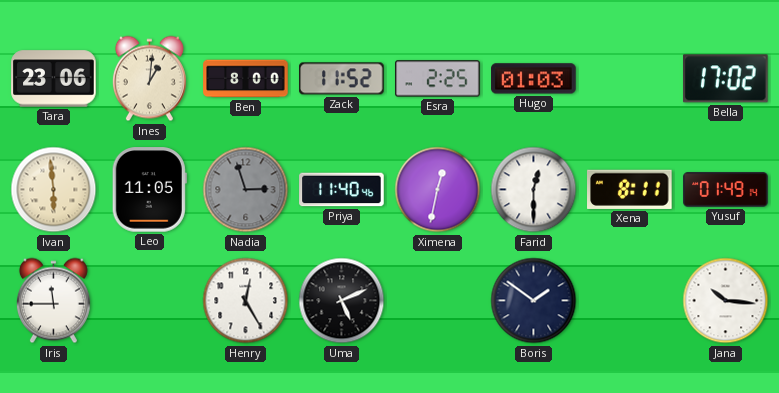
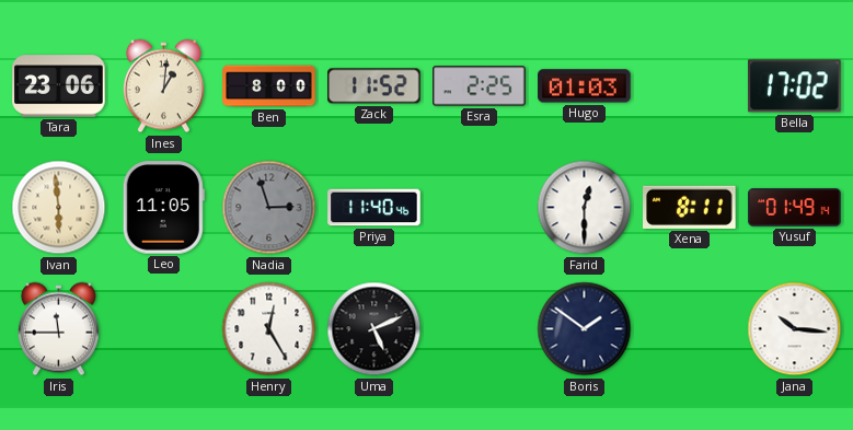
Ximena: 12:32 -> none (438, 190)
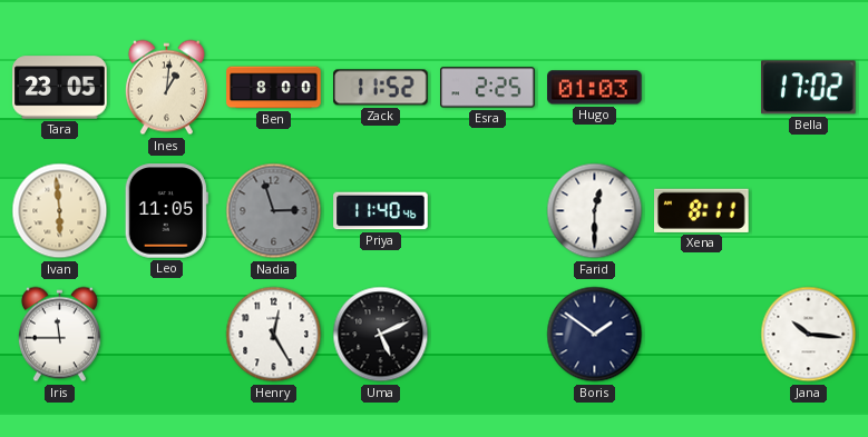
Tara: 23:06 -> 23:05 (60, 88)
Yusuf: 01:49 -> none (795, 208)
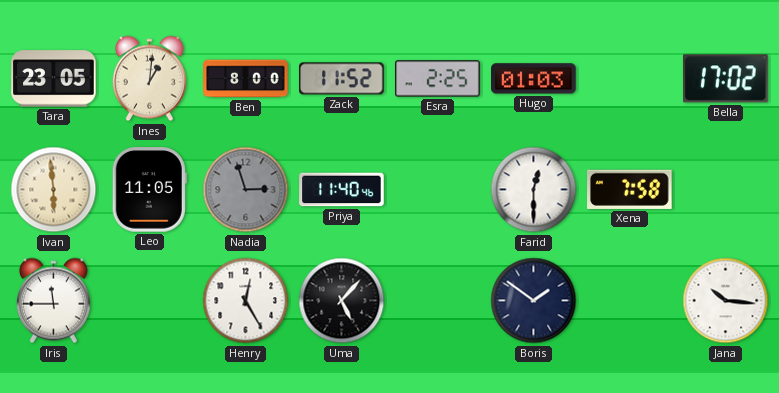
Xena: 8:11 -> 7:58 (630, 189)
Uma: 5:11 -> 5:07 (342, 301)
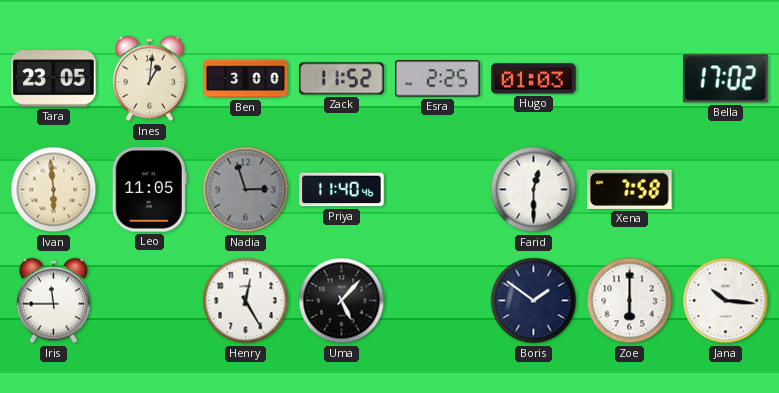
Ben: 8:00 -> 3:00 (246, 79)
Zoe: none -> 6:00 (630, 301)
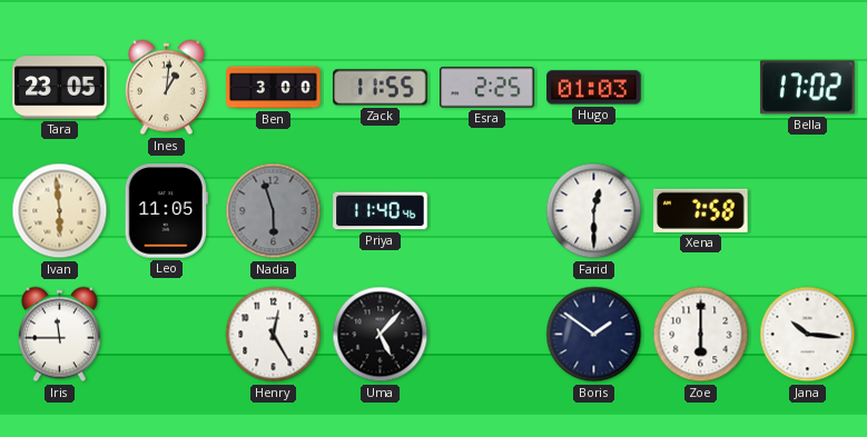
Zack: 11:52 -> 11:55 (381, 88)
Nadia: 2:57 -> 5:57 (274, 211)
